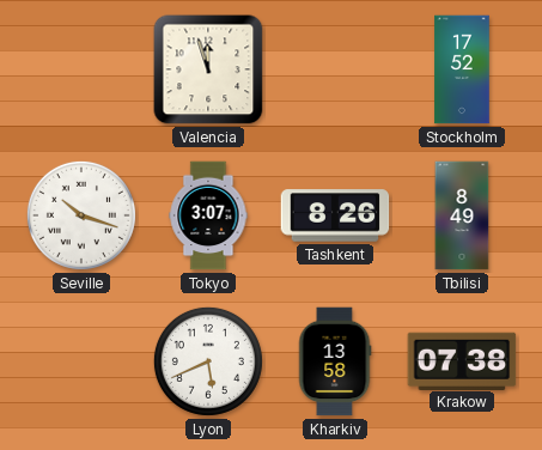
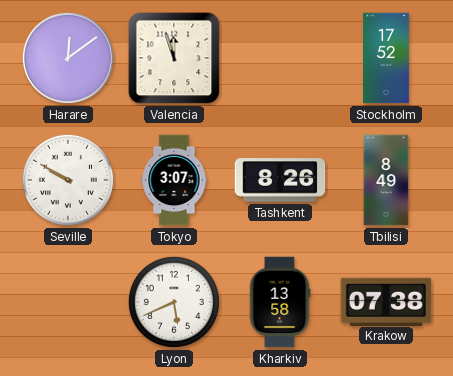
Harare: none -> 12:09 (68, 58)
Seville: 10:18 -> 9:50 (68, 180)
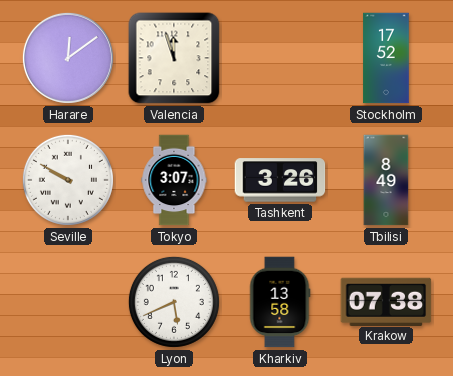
Tashkent: 8:26 -> 3:26 (280, 180)
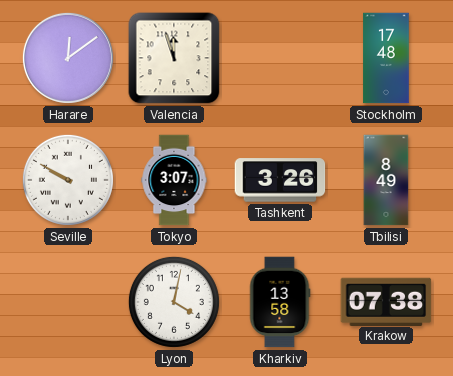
Stockholm: 17:52 -> 17:48 (386, 58)
Lyon: 5:41 -> 4:02 (174, 302)
